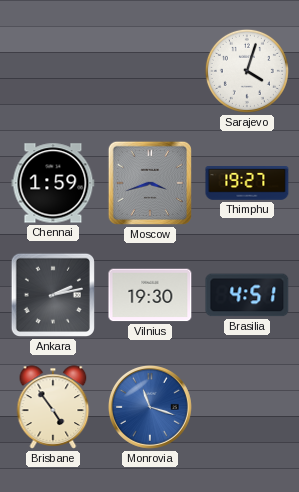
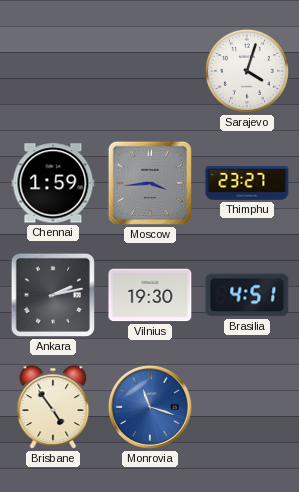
Moscow: 3:42 -> 3:44 (150, 183)
Thimphu: 19:27 -> 23:27 (247, 184)
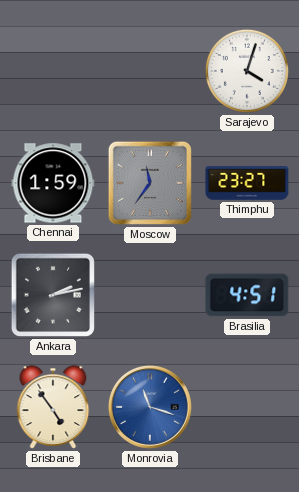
Moscow: 3:44 -> 11:36 (150, 183)
Vilnius: 19:30 -> none (150, 295)
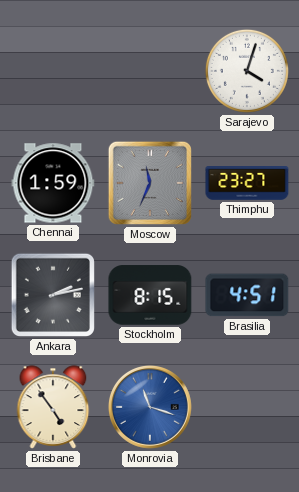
Moscow: 11:36 -> 11:34 (150, 183)
Stockholm: none -> 8:15 (150, 295)
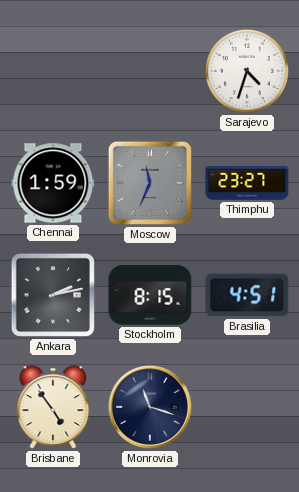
Sarajevo: 4:03 -> 4:33 (247, 71)
Monrovia dial: blue -> navy (150, 407)
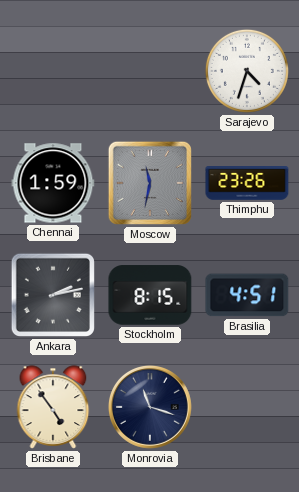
Moscow: 11:34 -> 11:32 (150, 183)
Thimphu: 23:27 -> 23:26 (247, 184)
